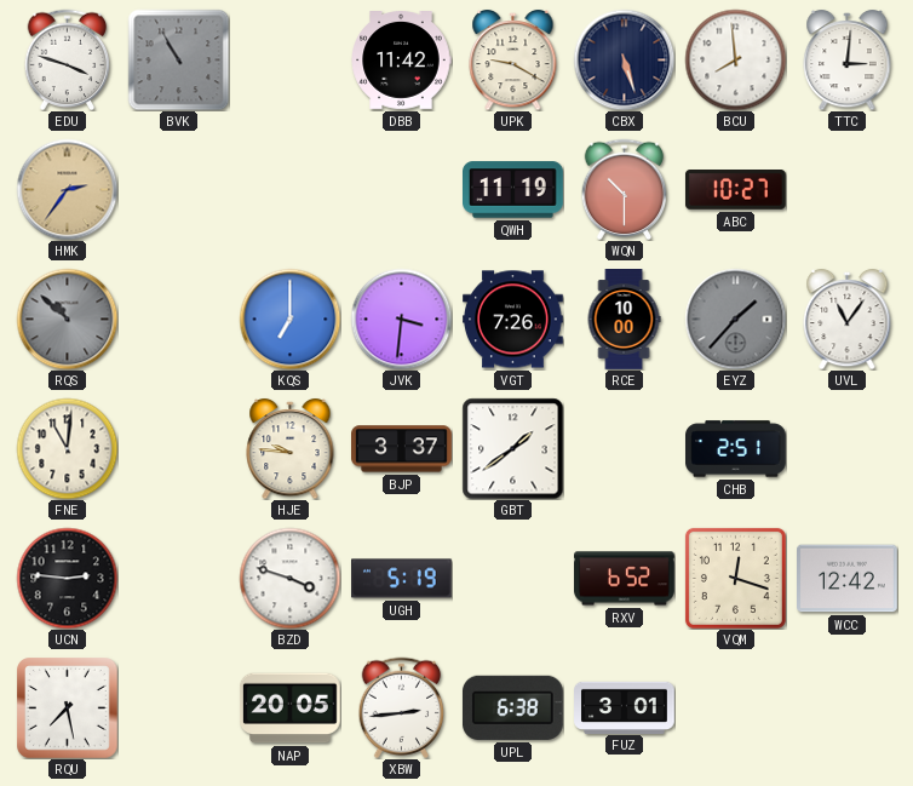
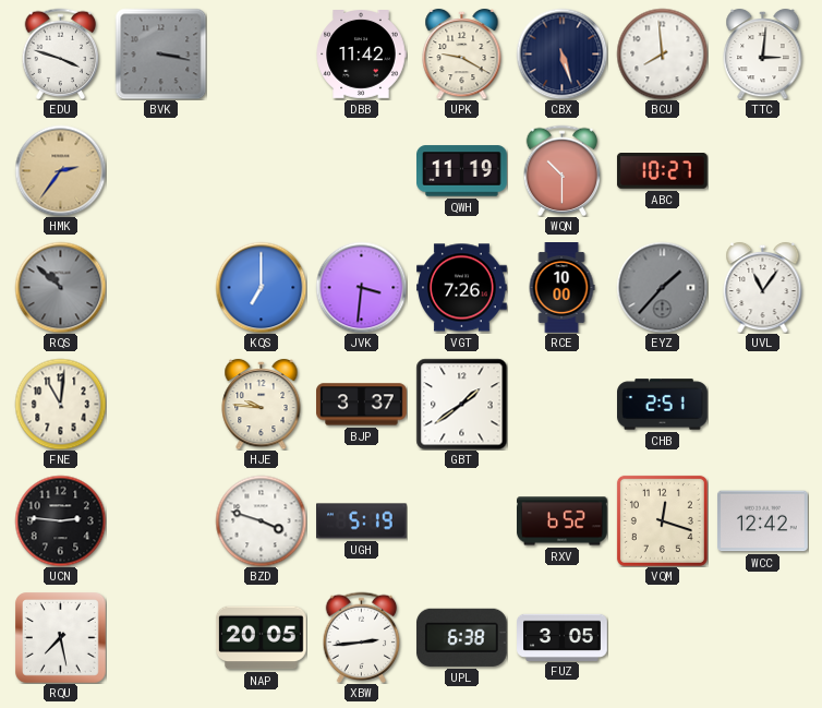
BVK: 10:55 -> 3:17 (160, 53)
FUZ: 3:01 -> 3:05 (563, 637)
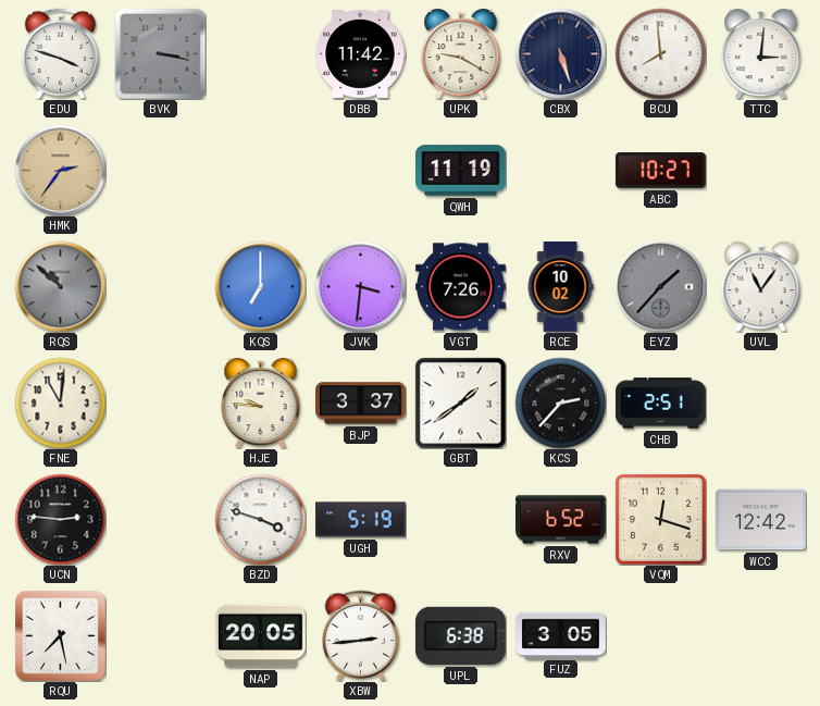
WQN: 10:30 -> none (563, 170)
RCE: 10:00 -> 10:02 (560, 287)
KCS: none -> 2:37 (560, 402)
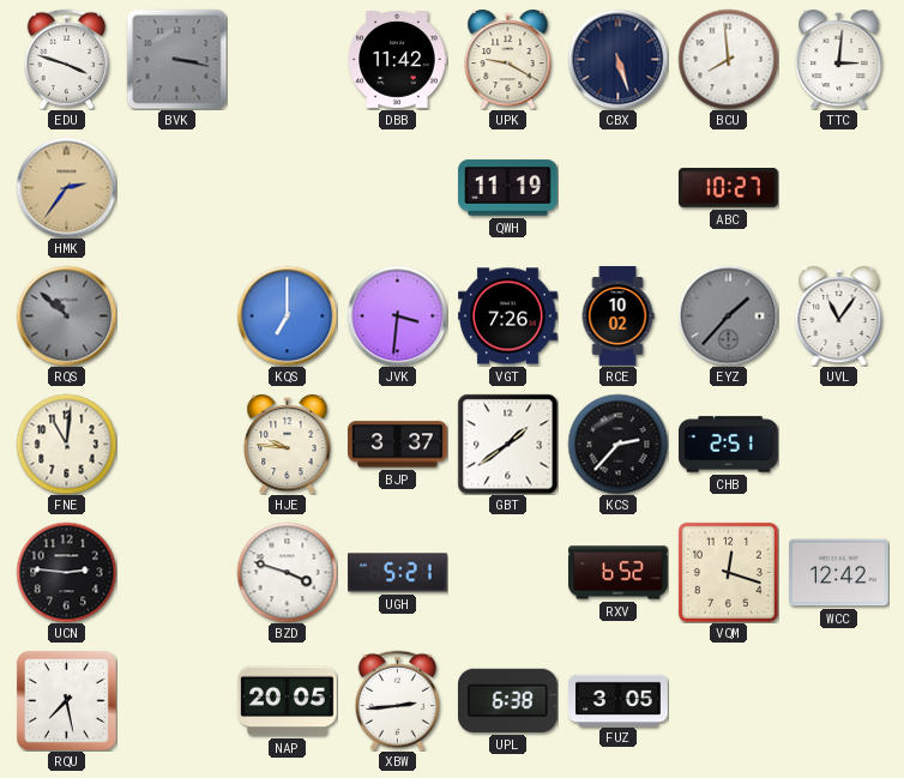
UGH: 5:19 -> 5:21 (398, 573)
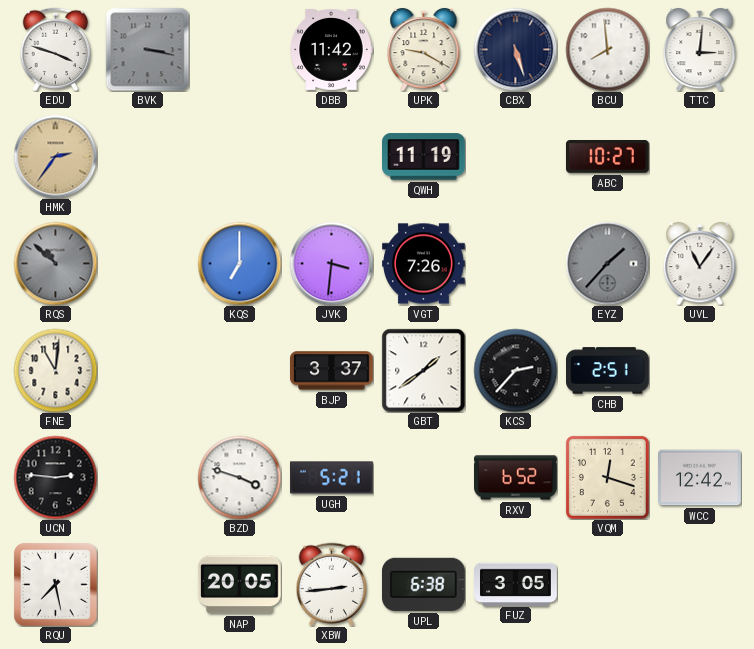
RCE: 10:02 -> none (617, 316)
HJE: 9:46 -> none (288, 444)
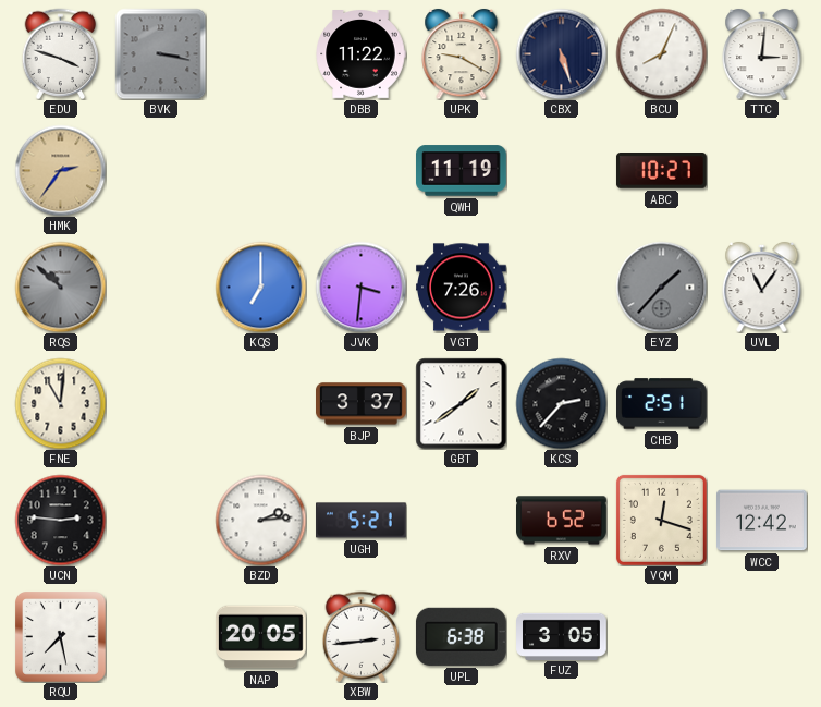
DBB: 11:42 -> 11:22 (360, 54)
BCU: 7:59 -> 8:04 (661, 53)
BZD: 3:48 -> 2:14 (260, 520)
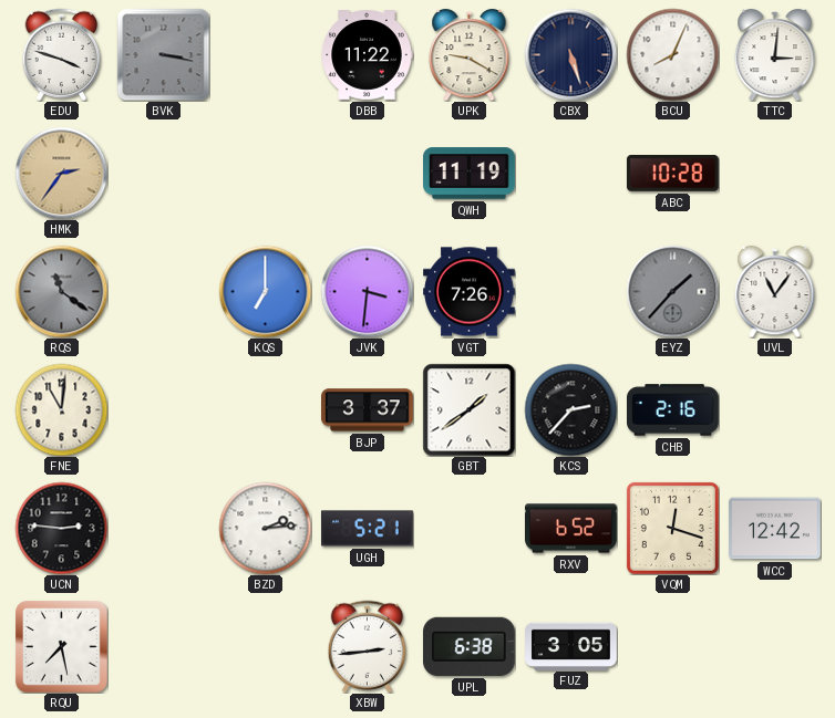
ABC: 10:27 -> 10:28 (673, 174)
RQS: 10:52 -> 11:21 (61, 291)
CHB: 2:51 -> 2:16 (673, 410)
NAP: 20:05 -> none (261, 637)
